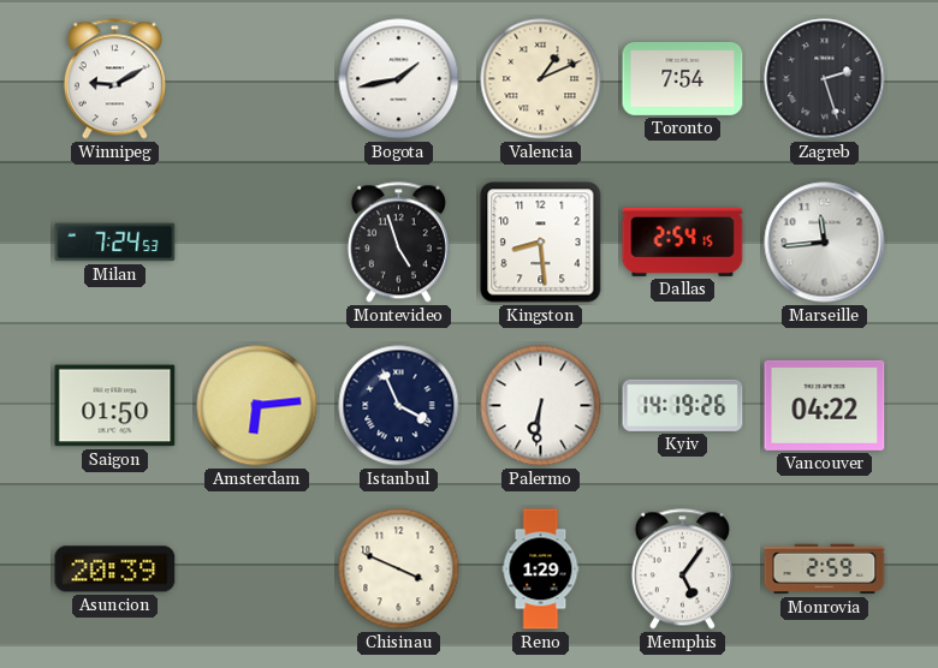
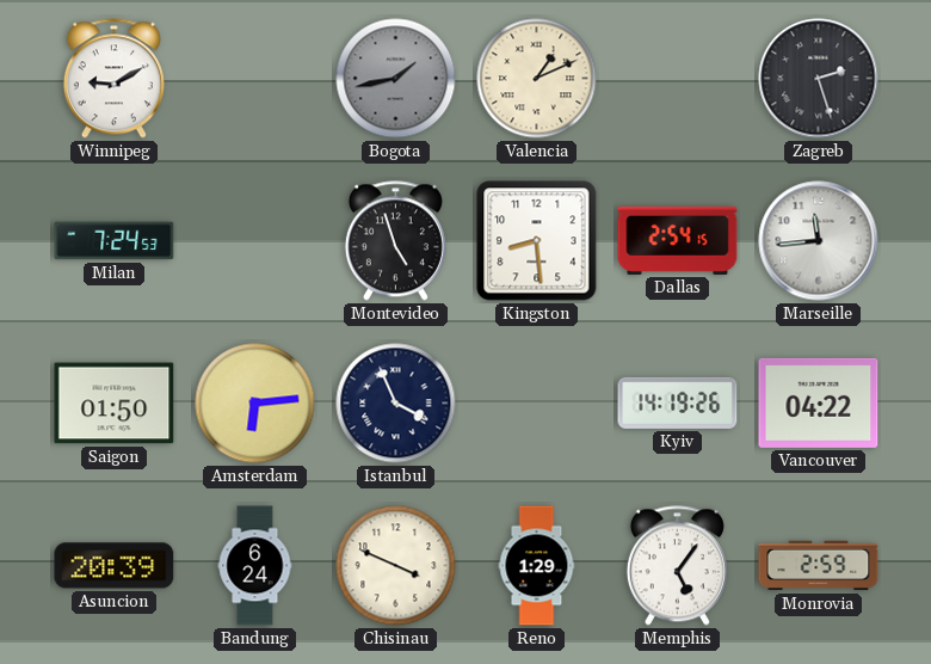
Bogota dial: white -> grey (396, 79)
Toronto: 7:54 -> none (683, 78)
Palermo: 6:31 -> none (541, 406)
Bandung: none -> 6:24 (255, 566)
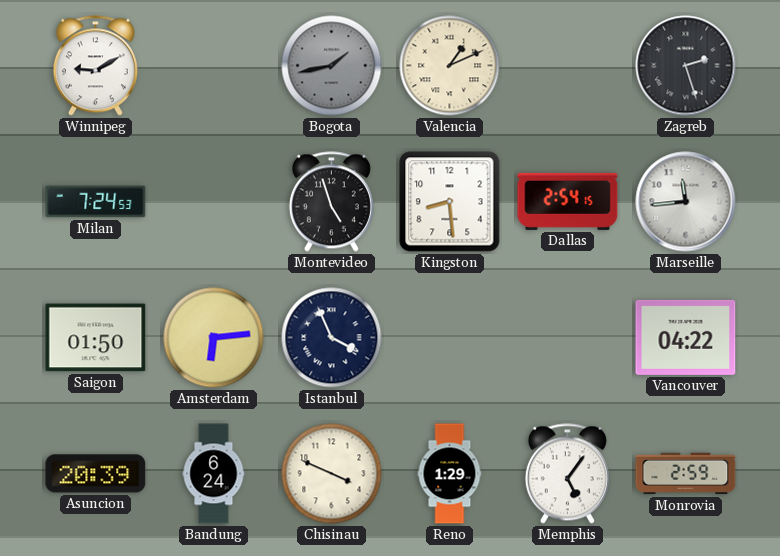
Kyiv: 14:19 -> none (678, 402)
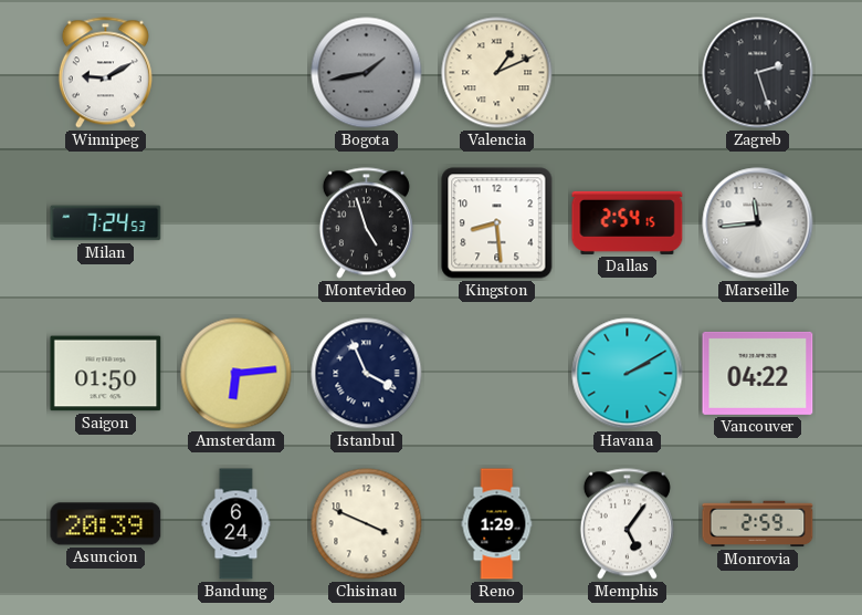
Havana: none -> 2:10 (628, 374)
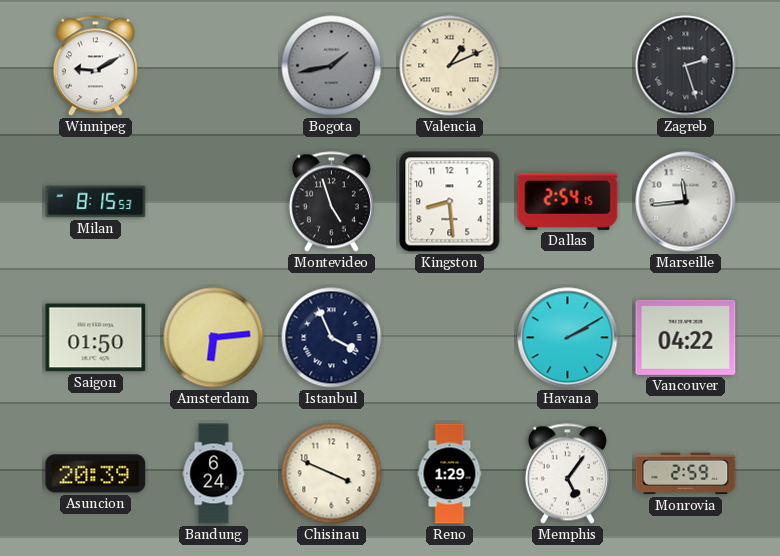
Milan: 7:24 -> 8:15 (96, 202)
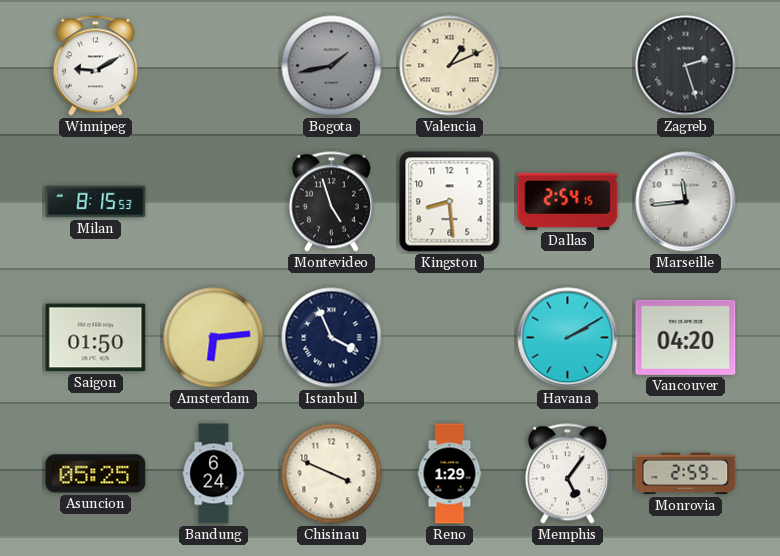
Vancouver: 04:22 -> 04:20 (686, 337)
Asuncion: 20:39 -> 05:25 (96, 474)
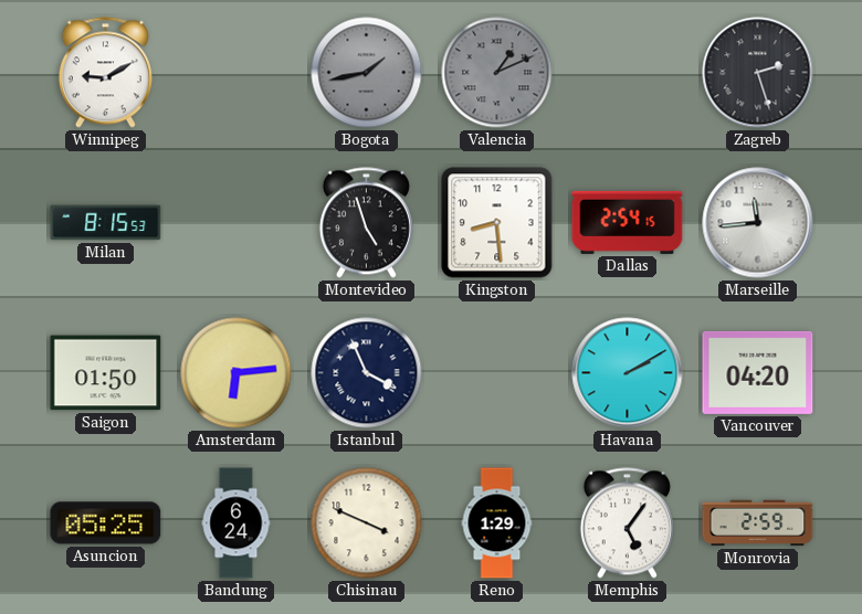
Valencia dial: cream -> grey (497, 73)
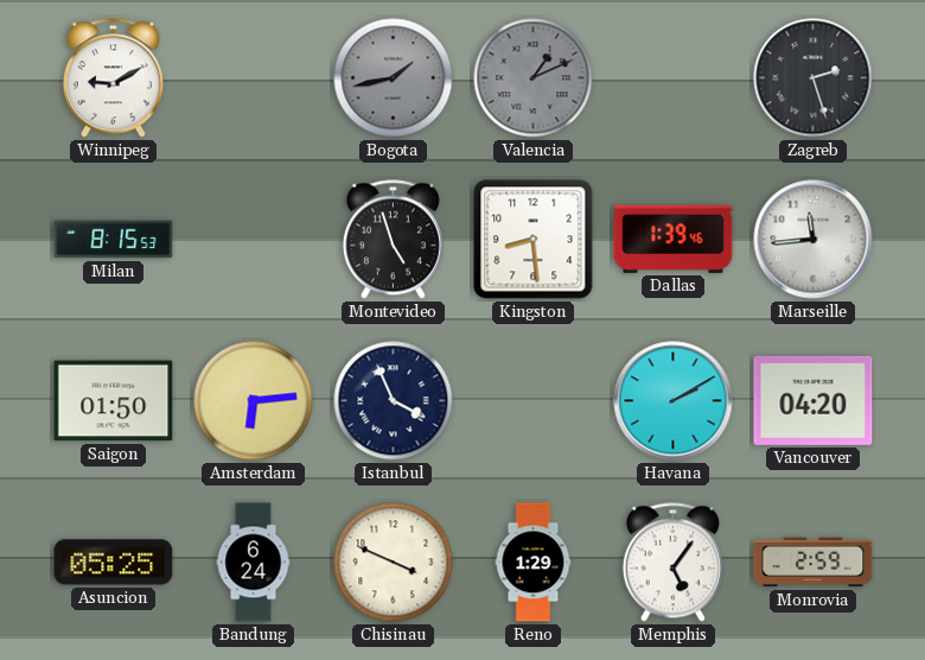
Dallas: 2:54 -> 1:39 (674, 239)
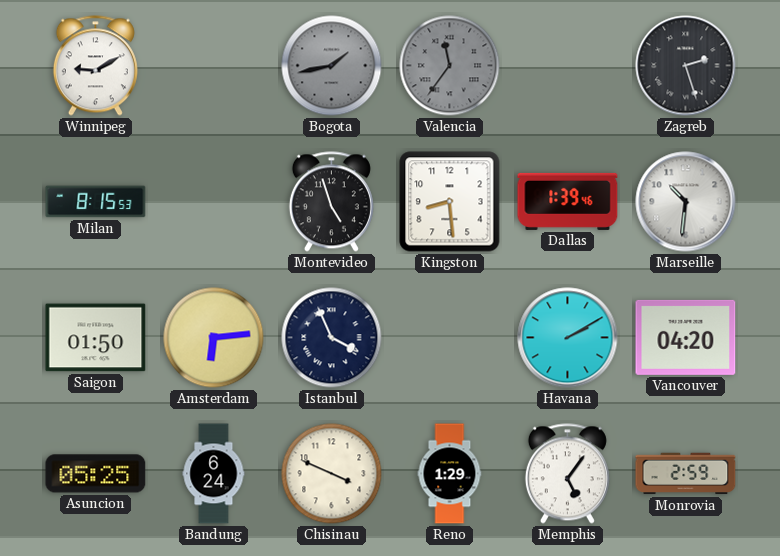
Valencia: 1:11 -> 11:36 (450, 66)
Marseille: 11:44 -> 10:31 (686, 202)
